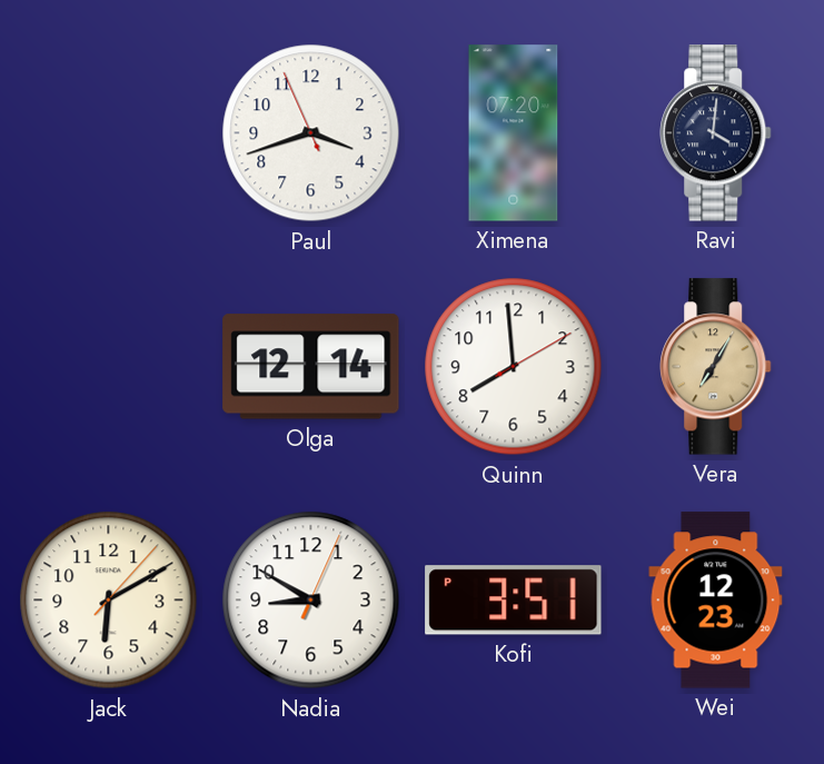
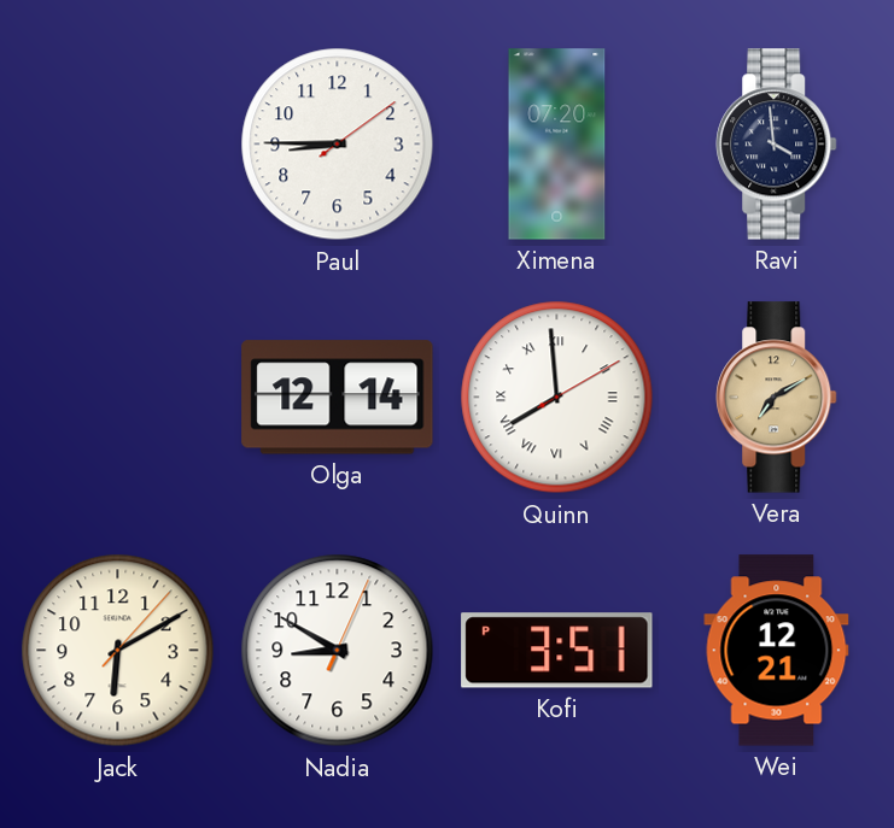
Paul: 3:41 -> 8:45 (338, 145)
Ravi: 4:01 -> 3:59 (777, 145)
Quinn numerals: Arabic -> Roman (557, 398)
Vera: 7:05 -> 7:10 (777, 398)
Wei: 12:23 -> 12:21 (777, 651)
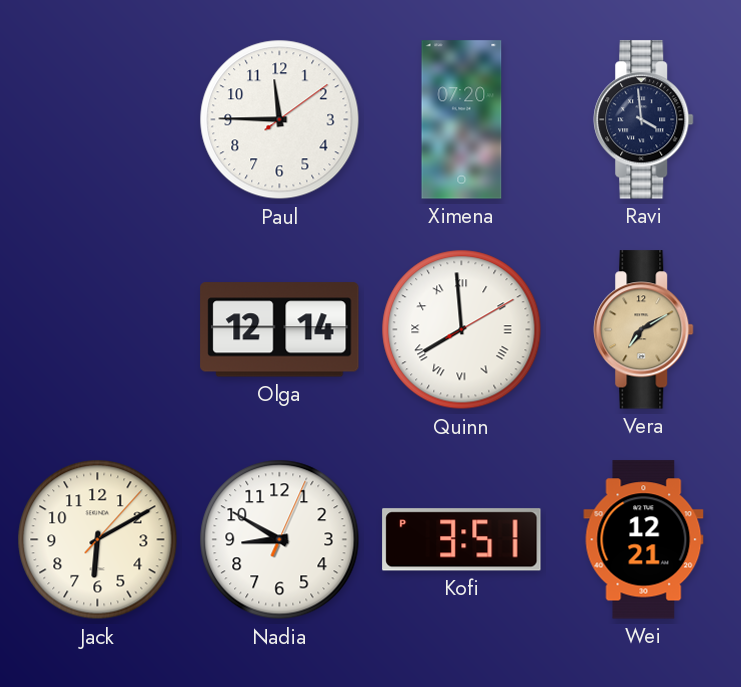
Paul: 8:45 -> 11:45 (280, 120)
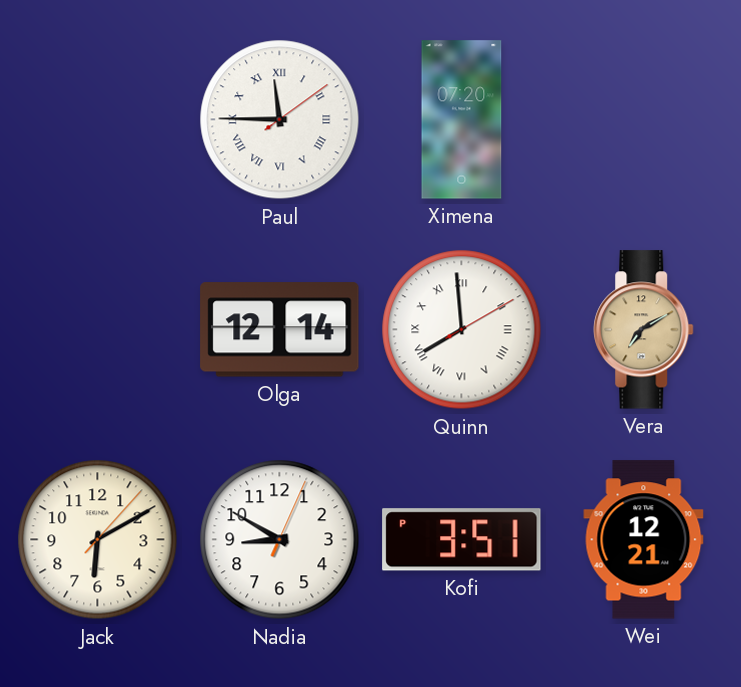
Paul numerals: Arabic -> Roman (280, 120)
Ravi: 3:59 -> none (644, 120)
